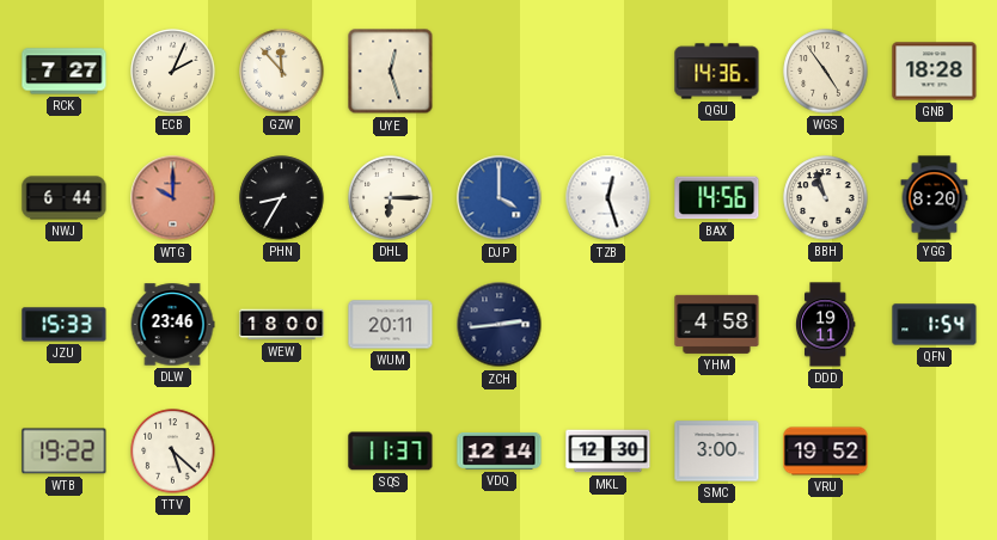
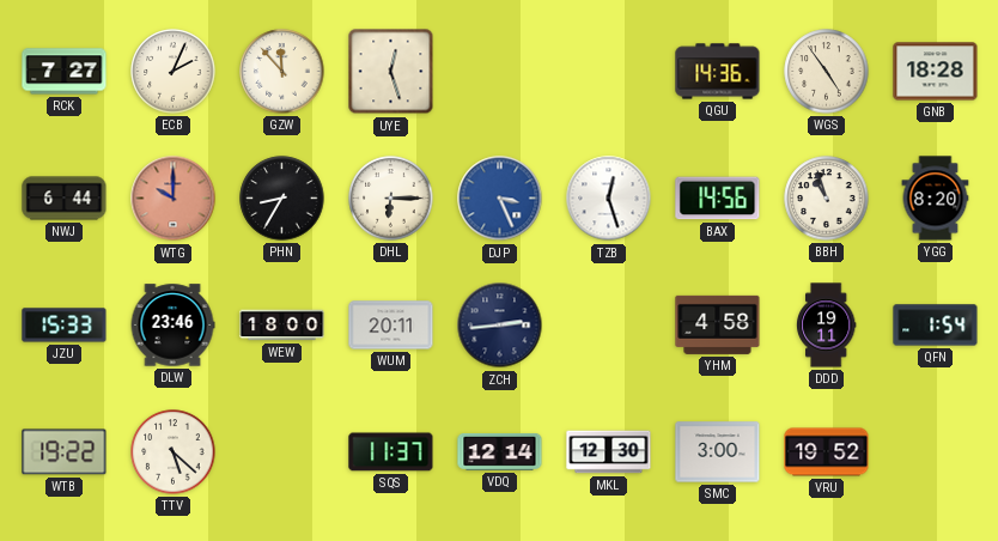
DJP: 4:00 -> 3:26 (500, 199)
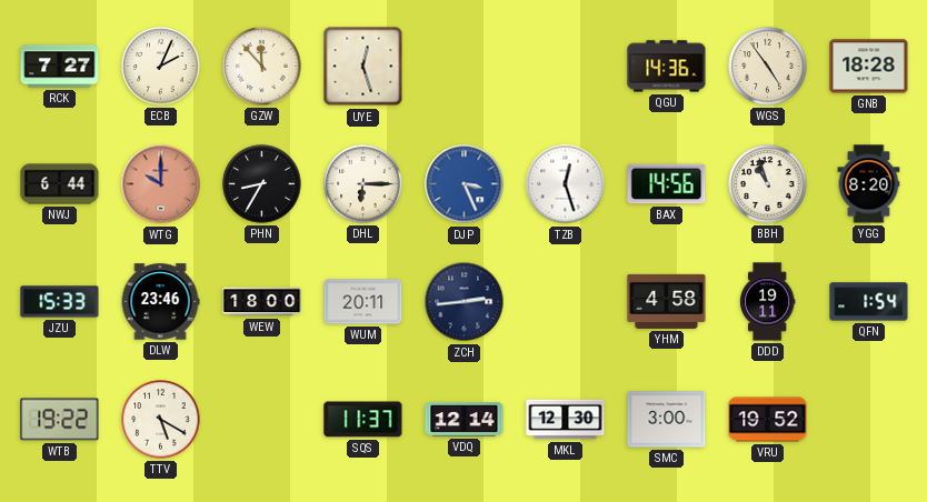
TTV: 5:22 -> 5:20 (161, 420)
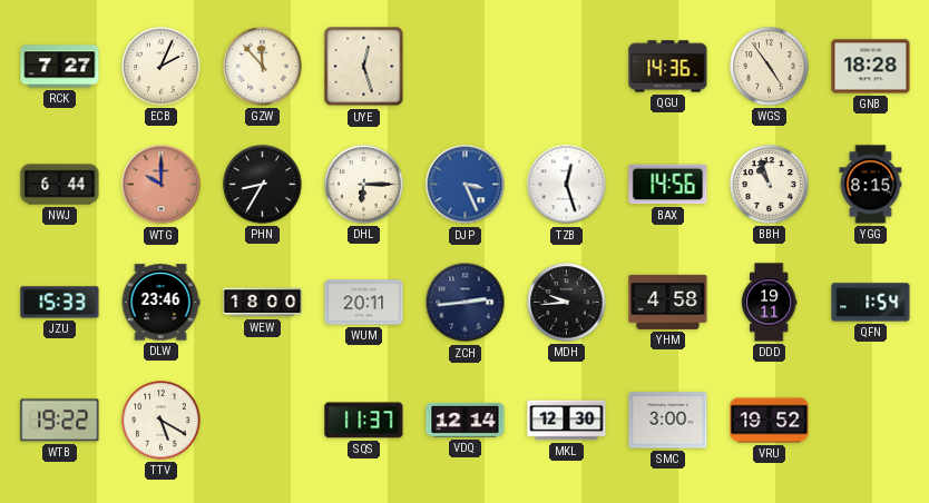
YGG: 8:20 -> 8:15 (871, 185)
MDH: none -> 9:44 (567, 303)
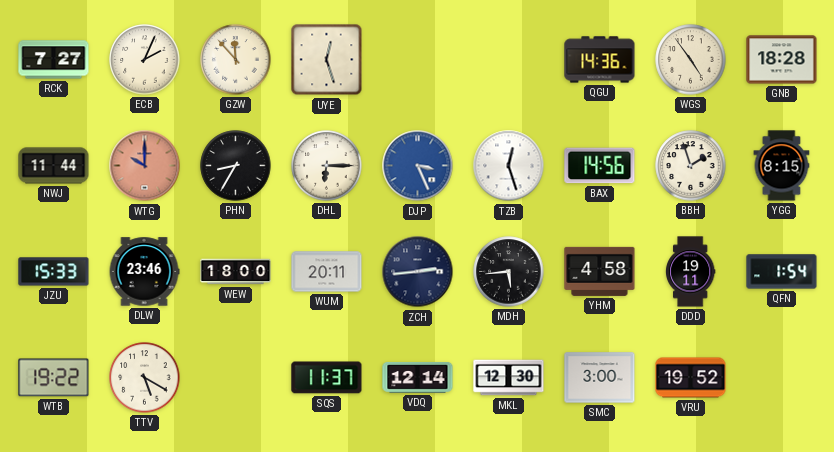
NWJ: 6:44 -> 11:44 (54, 166)
BBH: 10:57 -> 1:57 (691, 166)
MDH: 9:44 -> 5:44 (509, 272)
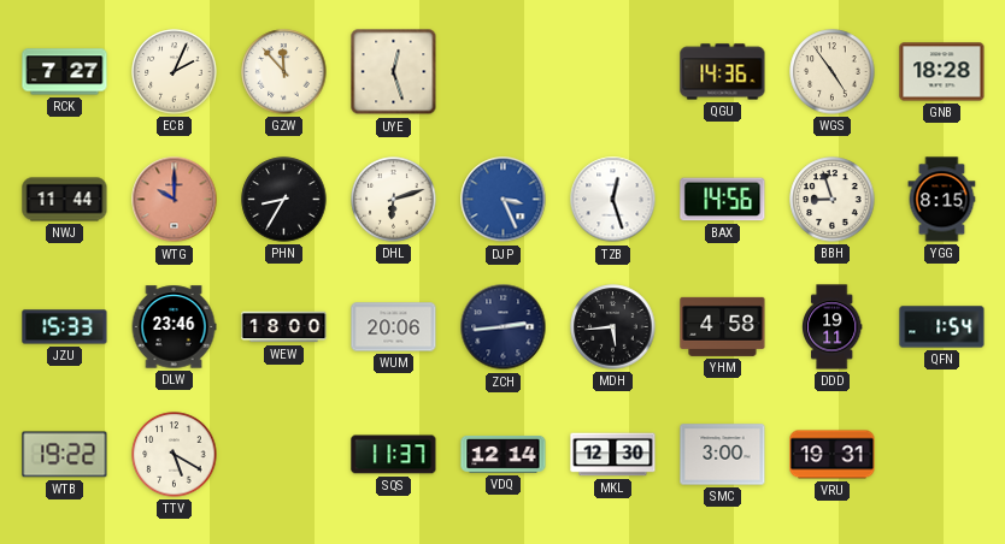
DHL: 6:15 -> 6:12 (394, 200)
BBH: 1:57 -> 8:57 (833, 200)
WUM: 20:11 -> 20:06 (394, 327)
VRU: 19:52 -> 19:31 (833, 455)
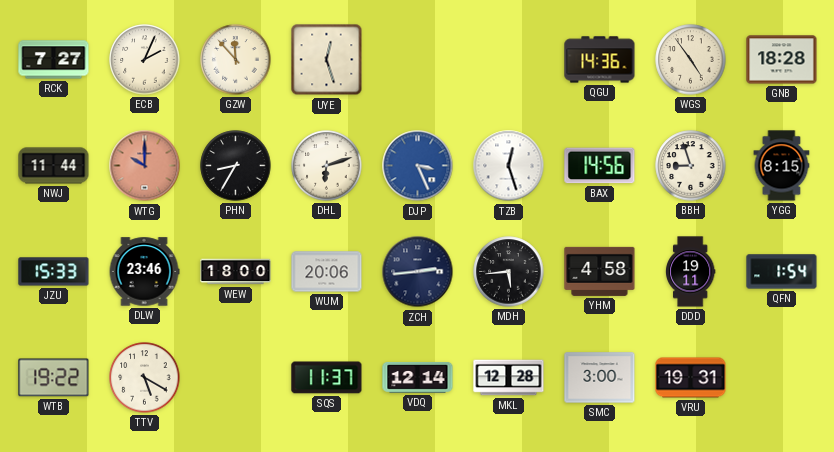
MKL: 12:30 -> 12:28 (509, 378)
